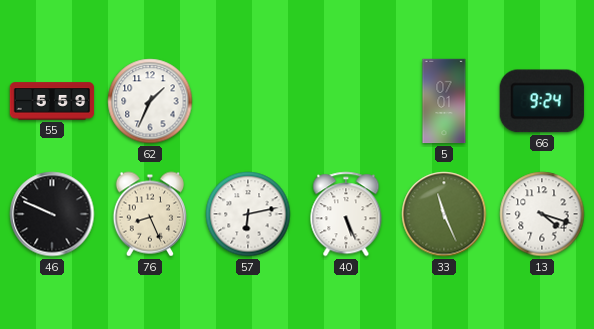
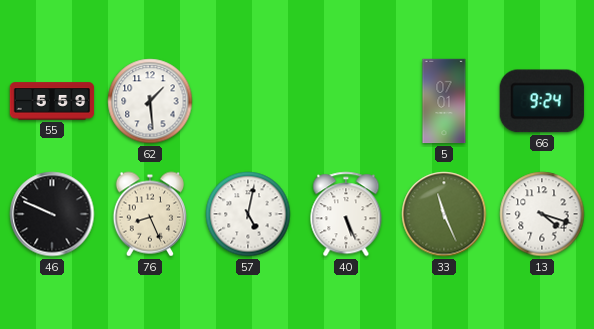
62: 1:34 -> 1:29 (150, 101)
57: 6:13 -> 5:02 (248, 214)
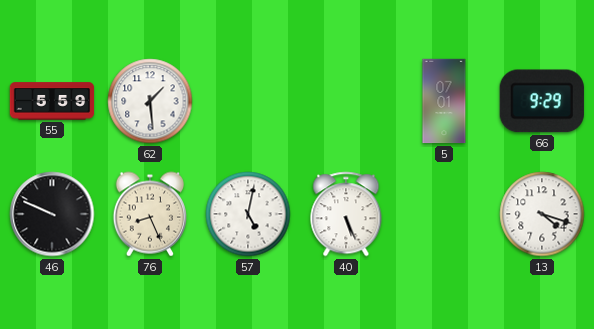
66: 9:24 -> 9:29 (542, 101)
33: 11:26 -> none (444, 214)
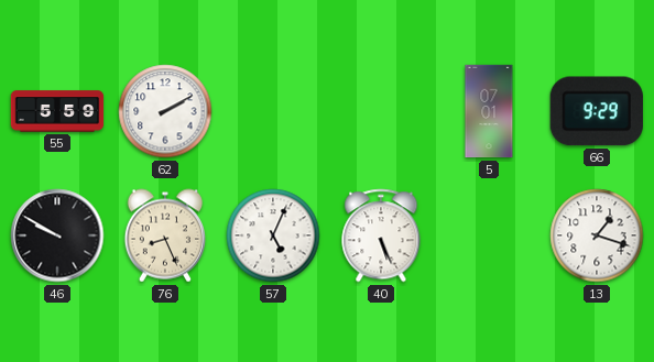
62: 1:29 -> 2:10 (165, 111)
46: 9:49 -> 9:50 (57, 235)
57: 5:02 -> 5:04 (273, 235)
13: 4:18 -> 1:18 (597, 235)
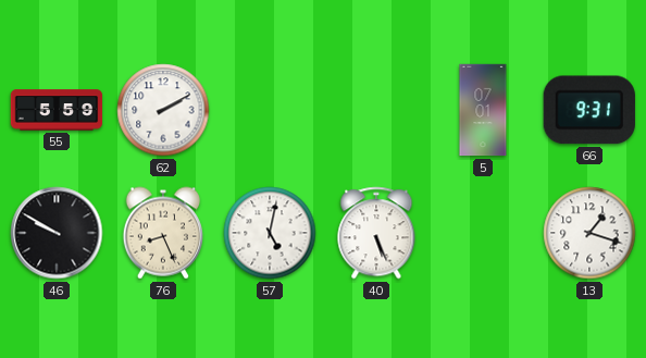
66: 9:29 -> 9:31 (589, 110)
57: 5:04 -> 5:02 (270, 233)
